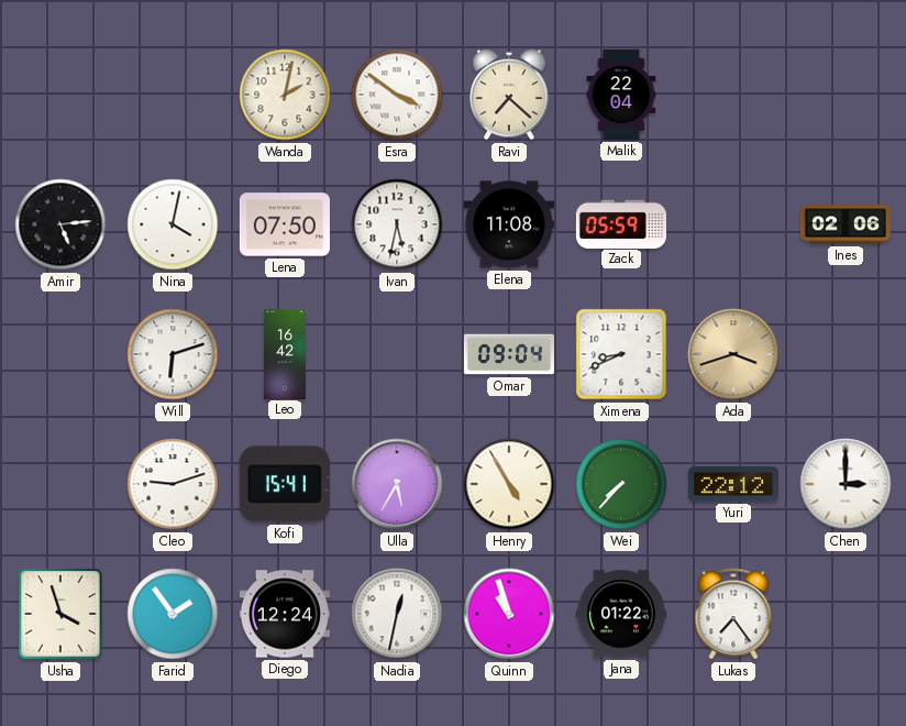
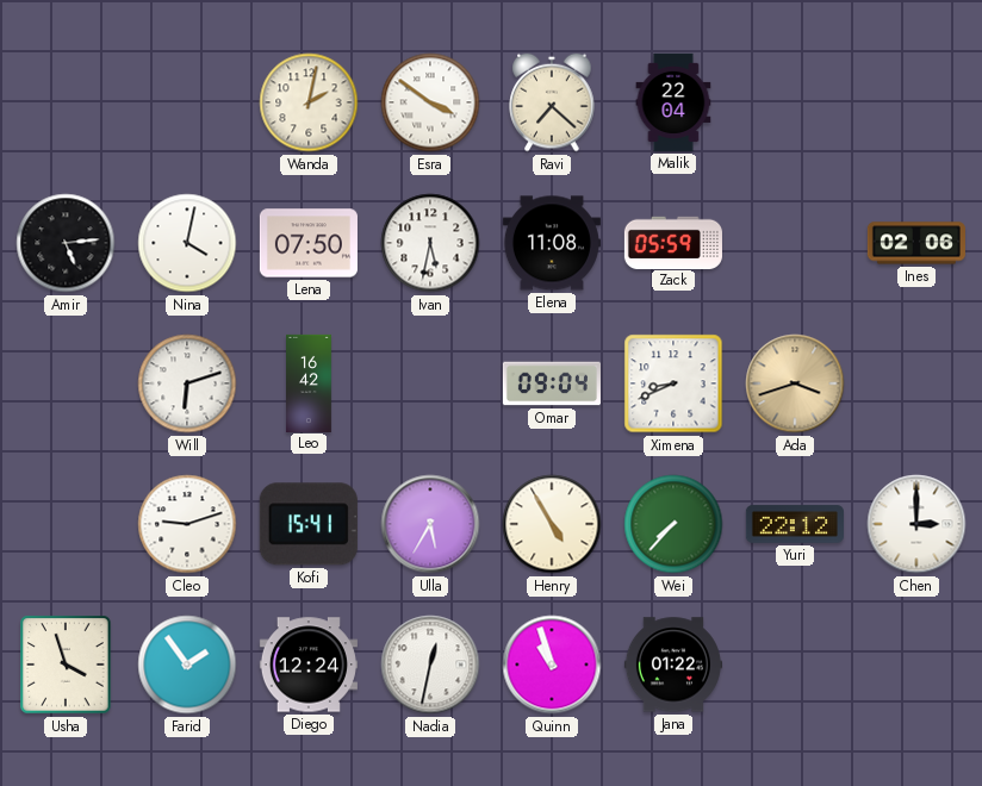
Lukas: 7:24 -> none (733, 614)
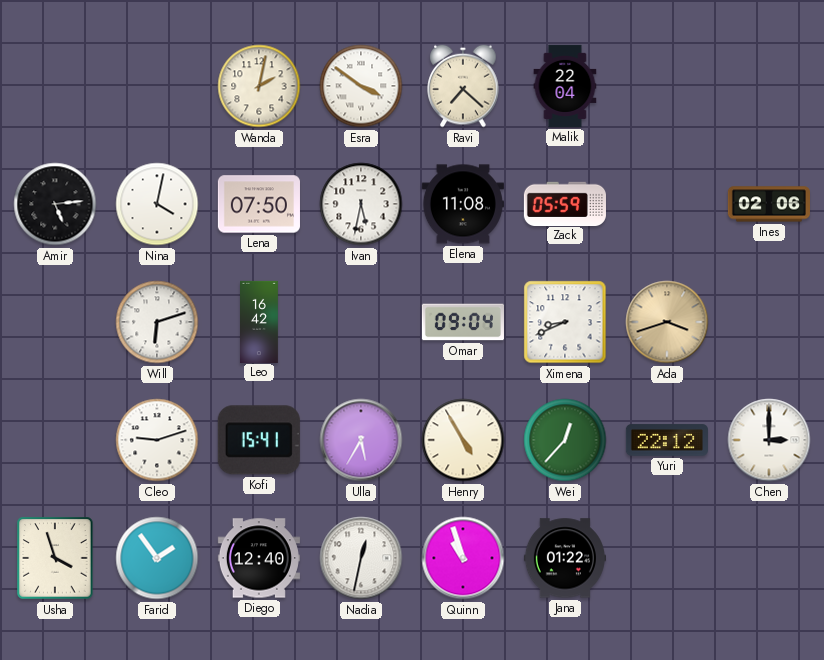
Wei: 7:37 -> 12:37 (565, 440)
Diego: 12:24 -> 12:40 (259, 558)
